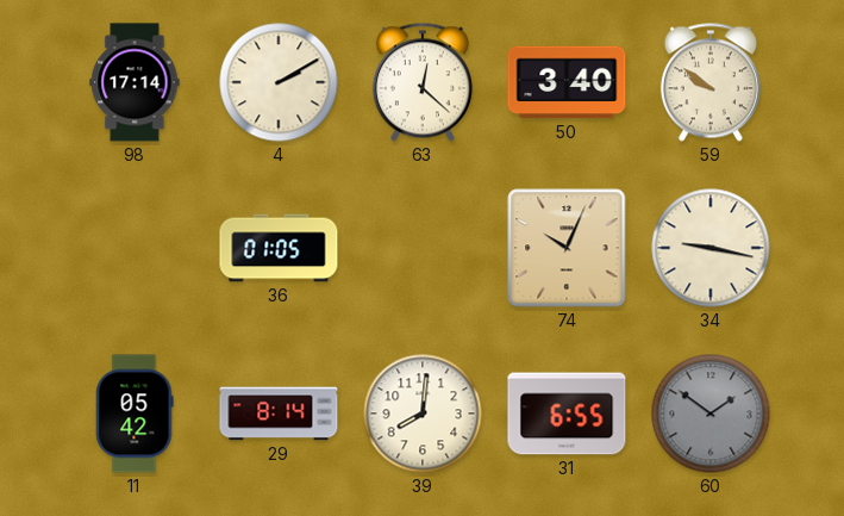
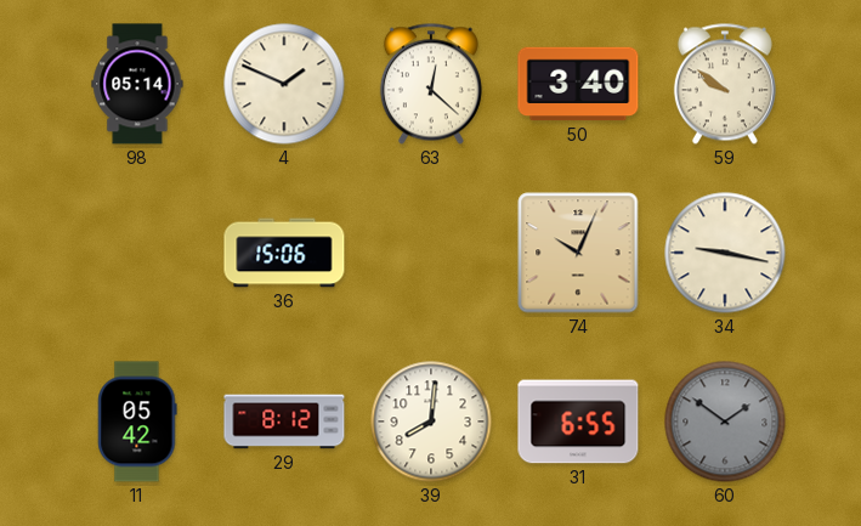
98: 17:14 -> 05:14 (137, 84)
4: 2:10 -> 1:49 (284, 84)
36: 01:05 -> 15:06 (284, 253)
29: 8:14 -> 8:12 (284, 422)
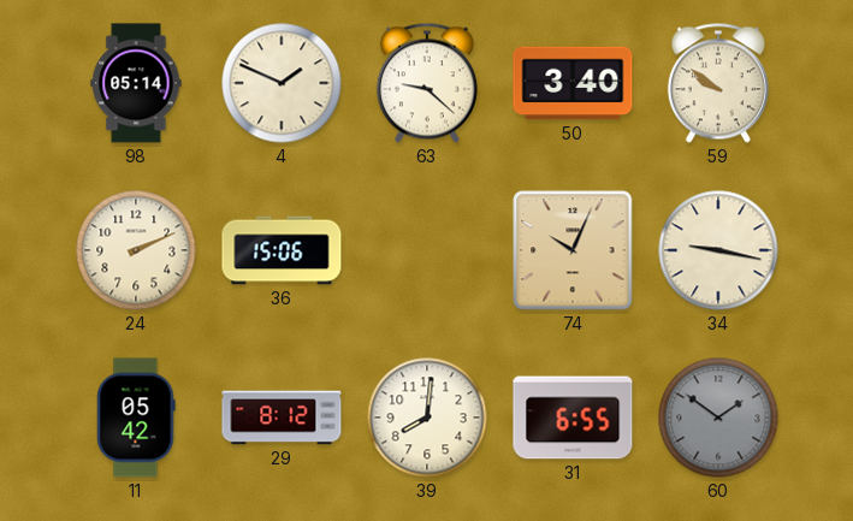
63: 12:22 -> 9:22 (427, 83)
24: none -> 2:11 (136, 250)
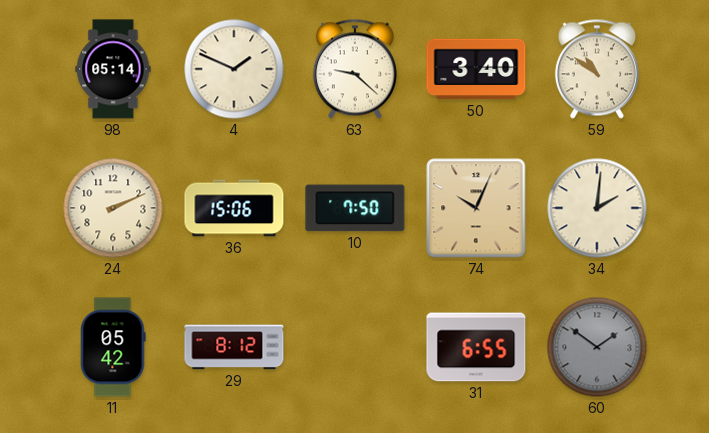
59: 9:51 -> 10:51 (597, 69)
10: none -> 7:50 (355, 208)
34: 9:17 -> 2:01 (597, 208)
39: 8:01 -> none (427, 418)
